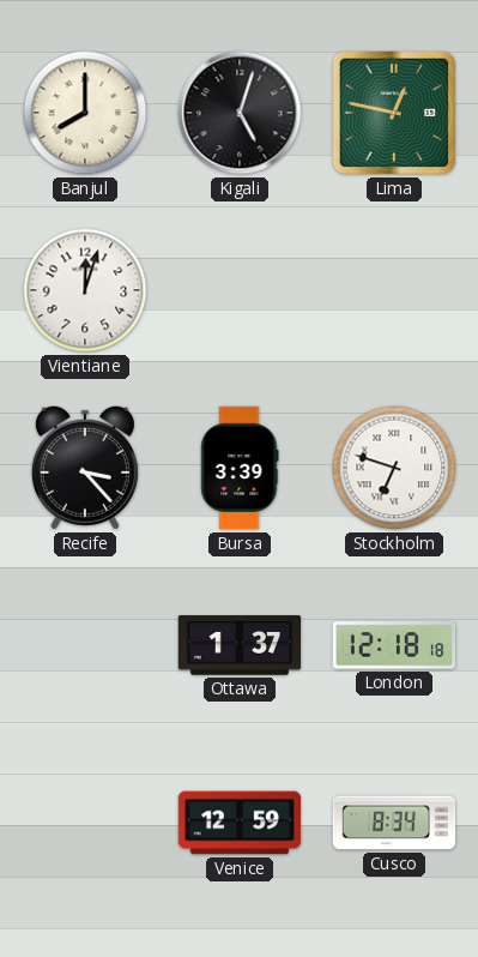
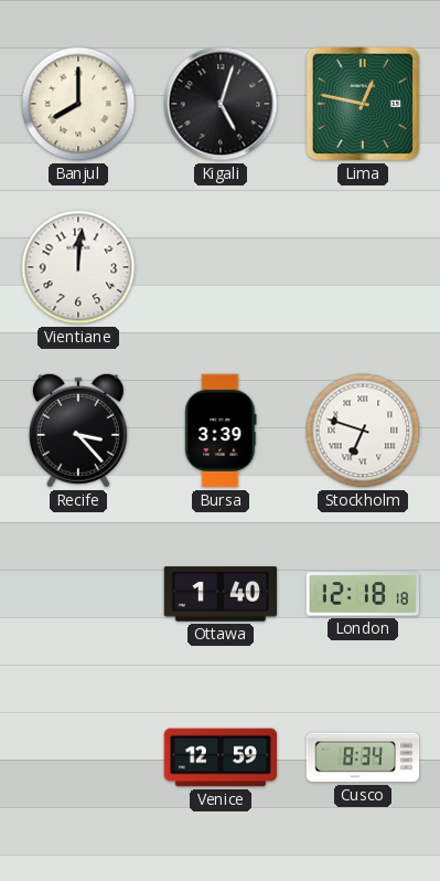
Vientiane: 12:03 -> 12:01 (78, 267)
Ottawa: 1:37 -> 1:40 (221, 594)
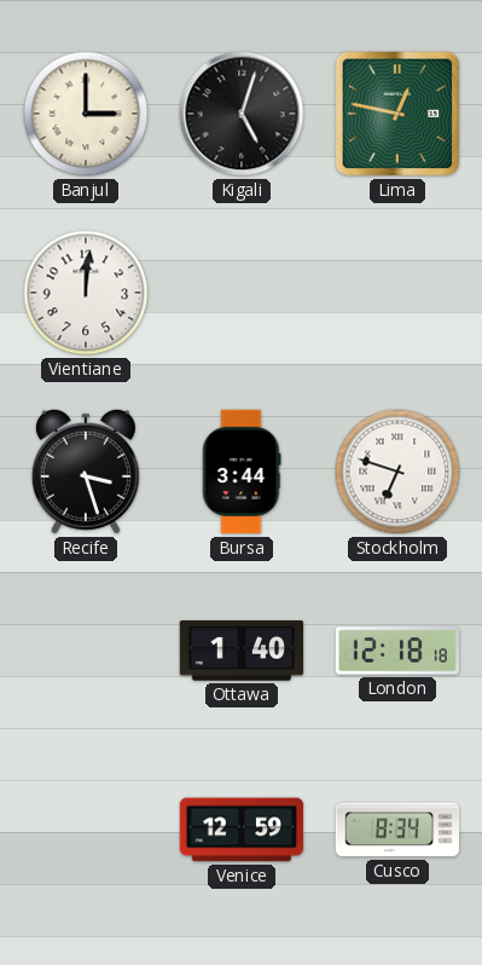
Banjul: 8:00 -> 3:00 (86, 114)
Recife: 3:23 -> 3:27 (86, 472)
Bursa: 3:39 -> 3:44 (242, 472)
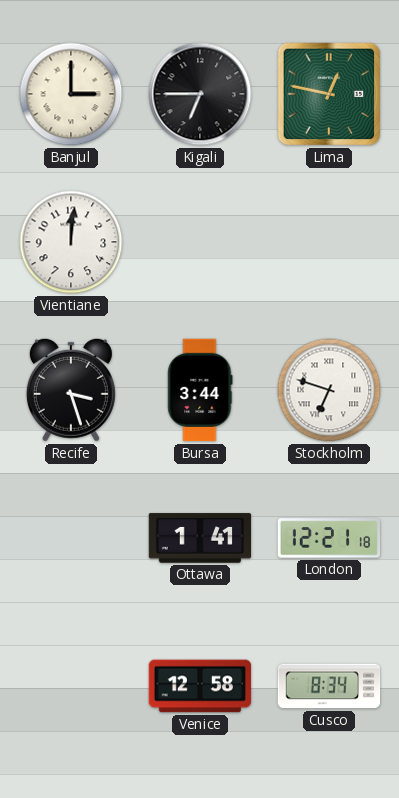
Kigali: 5:03 -> 6:45 (200, 94)
Ottawa: 1:40 -> 1:41 (200, 538)
London: 12:18 -> 12:21 (329, 538)
Venice: 12:59 -> 12:58 (200, 686)
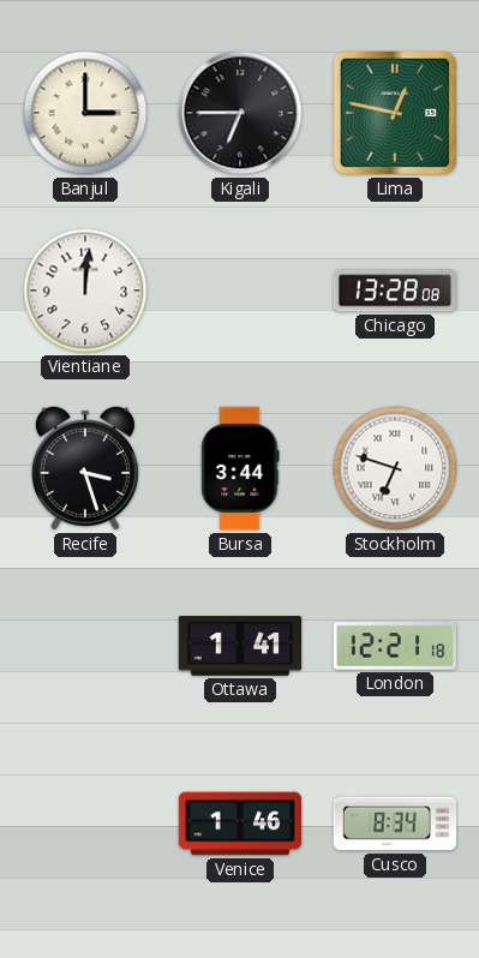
Chicago: none -> 13:28 (395, 291)
Venice: 12:58 -> 1:46 (240, 824)
